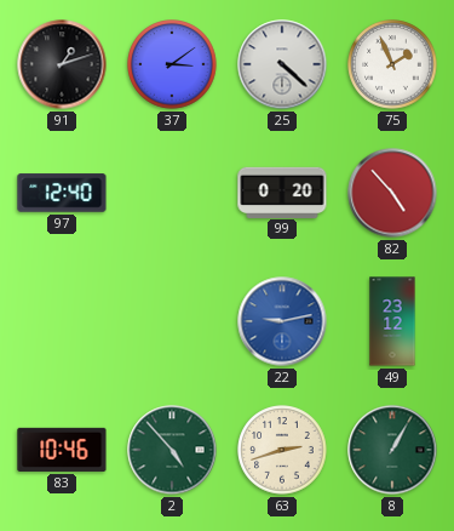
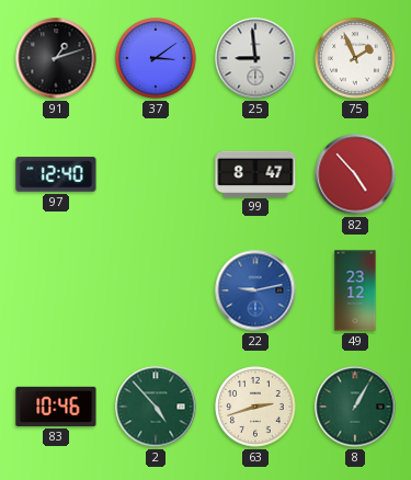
25: 4:22 -> 8:59 (255, 58)
99: 0:20 -> 8:47 (255, 173)
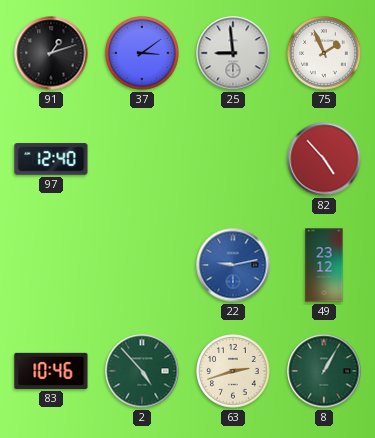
99: 8:47 -> none (255, 173)
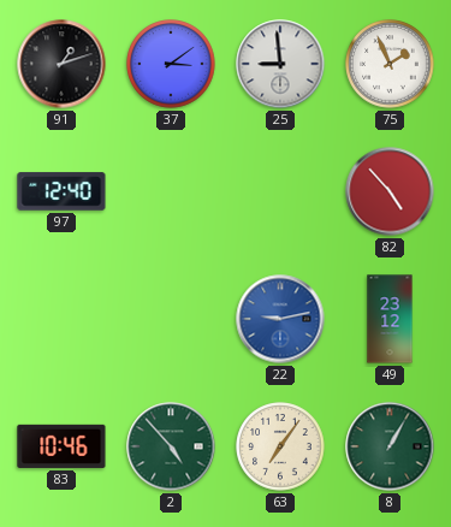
63: 2:42 -> 7:06 (280, 446)
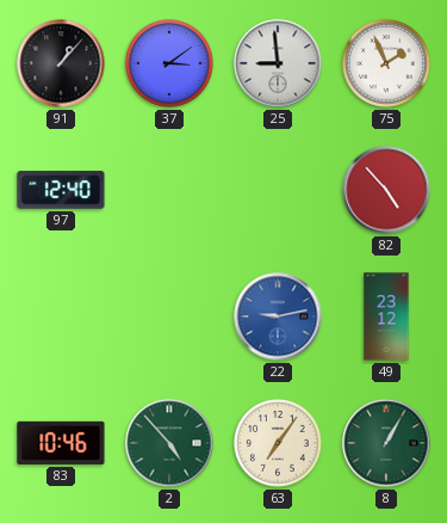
91: 1:12 -> 1:07 (61, 63)
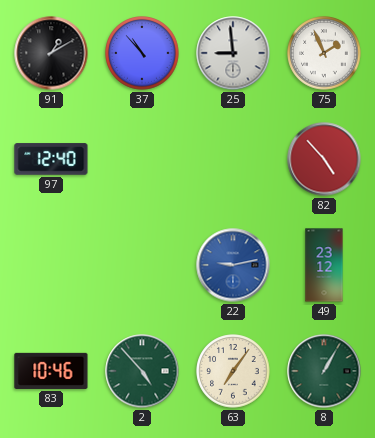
91: 1:07 -> 1:10 (51, 53)
37: 3:09 -> 10:53 (142, 53)
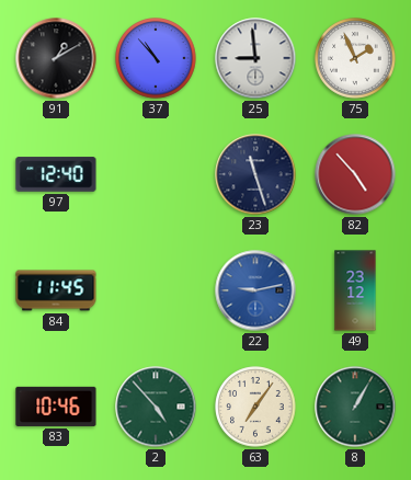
23: none -> 11:27 (255, 174)
84: none -> 11:45 (56, 290)
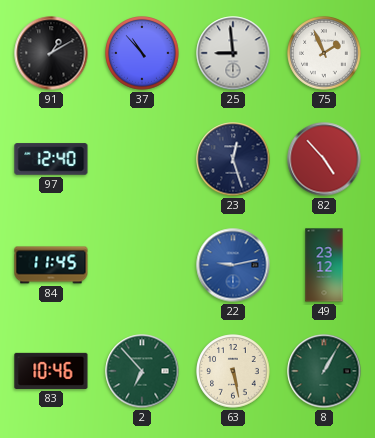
23: 11:27 -> 12:27 (233, 159)
2: 4:53 -> 6:53 (142, 371)
63: 7:06 -> 5:28 (233, 371)
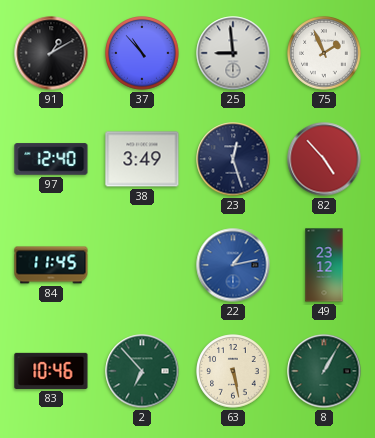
38: none -> 3:49 (142, 159)
22: 9:13 -> 1:13 (233, 265)
